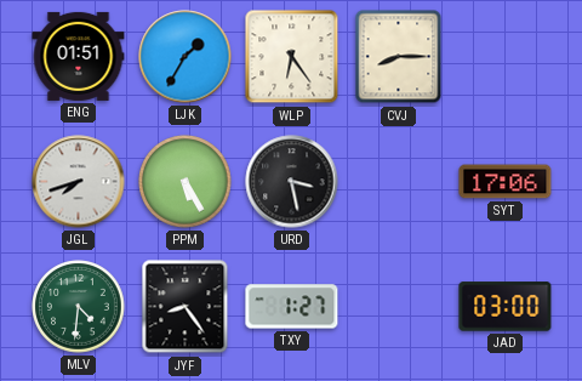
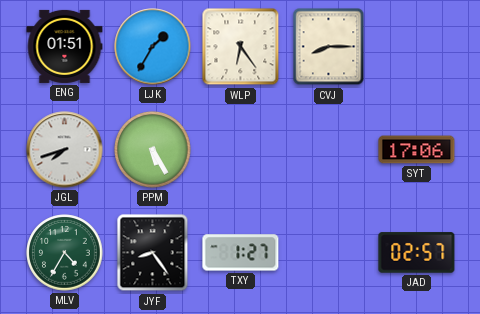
URD: 3:28 -> none (292, 182)
MLV: 4:31 -> 4:35 (65, 253)
JAD: 03:00 -> 02:57 (417, 253)
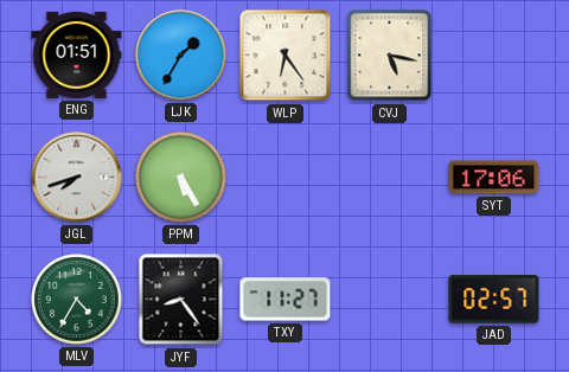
CVJ: 8:15 -> 5:17 (390, 56)
TXY: 1:27 -> 11:27 (286, 300)
